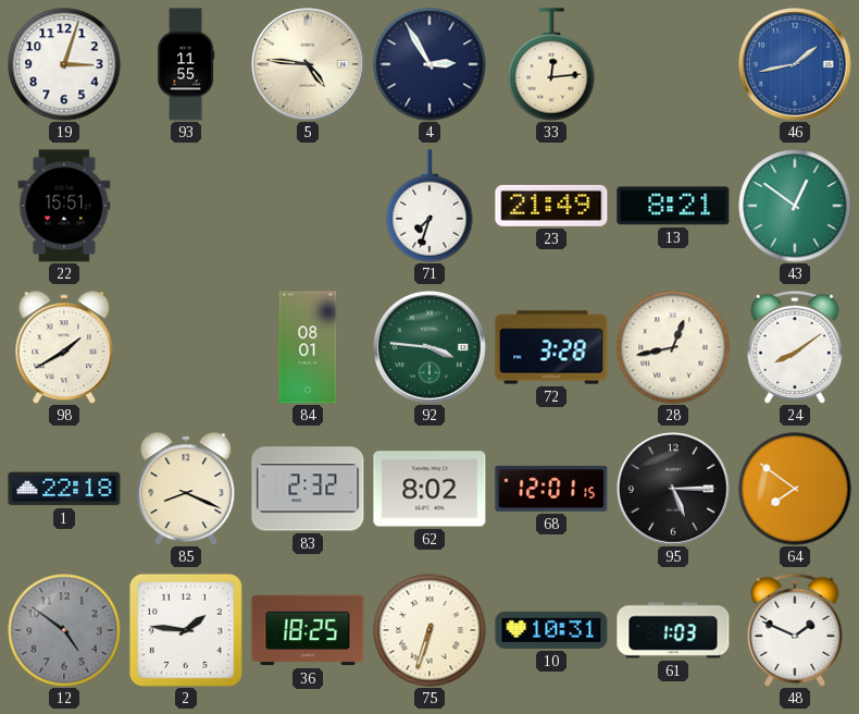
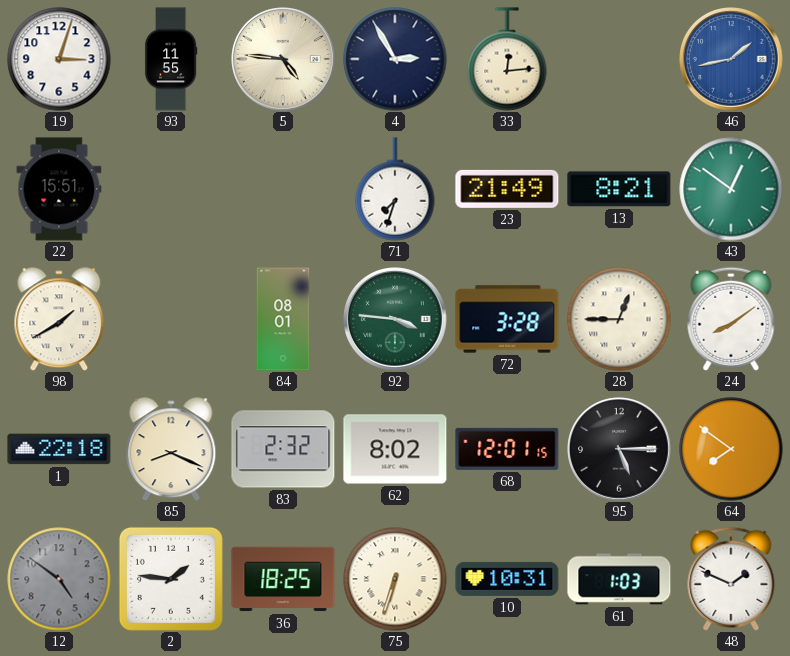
28: 12:43 -> 12:45 (619, 319)
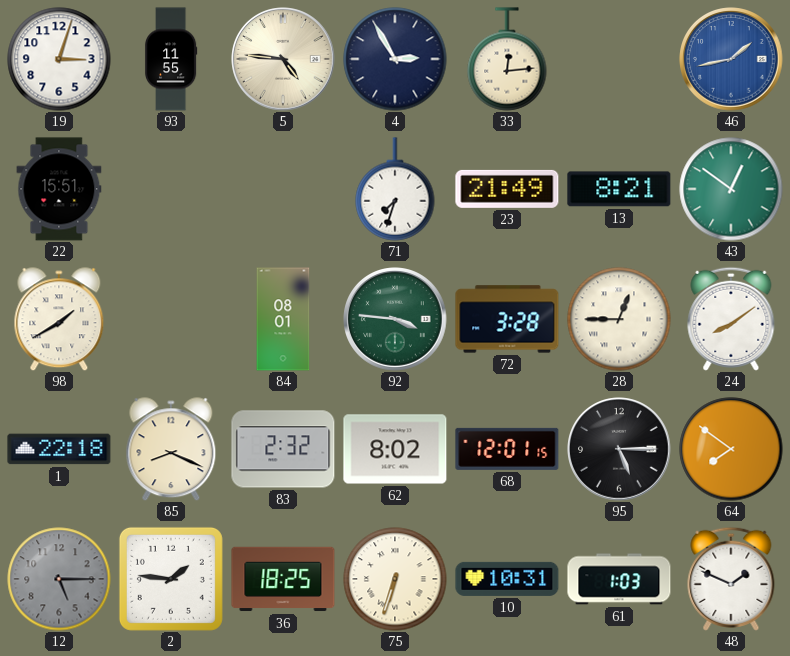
12: 4:51 -> 5:15 (59, 579)
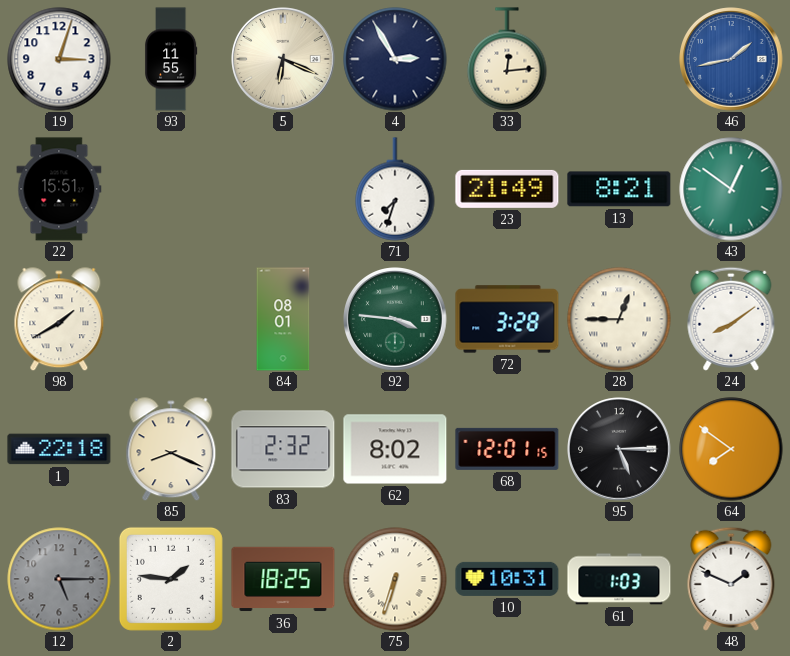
5: 4:46 -> 6:19 (283, 59)
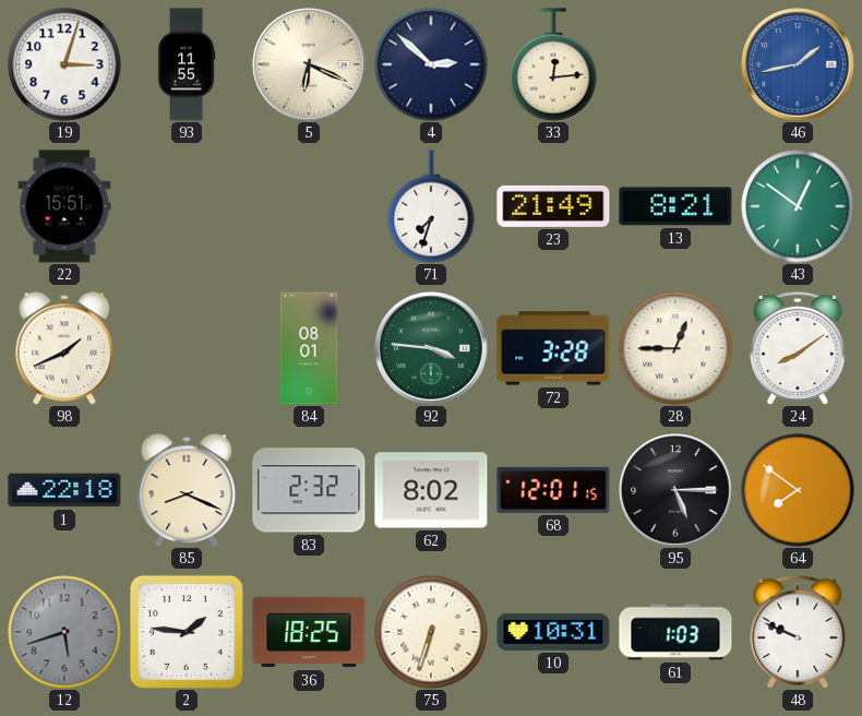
4: 2:55 -> 2:52 (431, 64)
98: 1:40 -> 1:41 (64, 348)
12: 5:15 -> 5:42 (64, 632)
48: 1:49 -> 9:49 (798, 632)
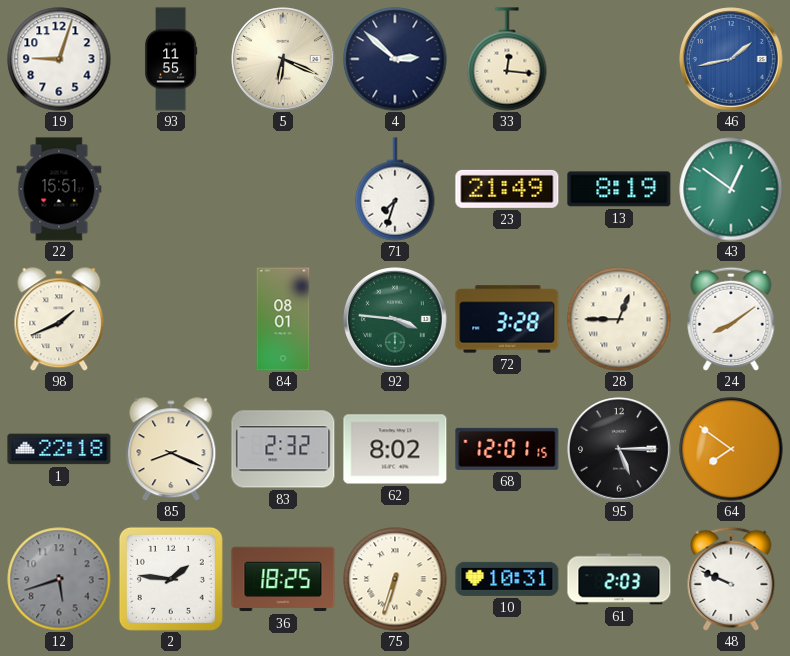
19: 3:03 -> 9:03 (59, 59)
33: 12:14 -> 12:16 (507, 59)
13: 8:21 -> 8:19 (619, 189)
61: 1:03 -> 2:03 (619, 579)
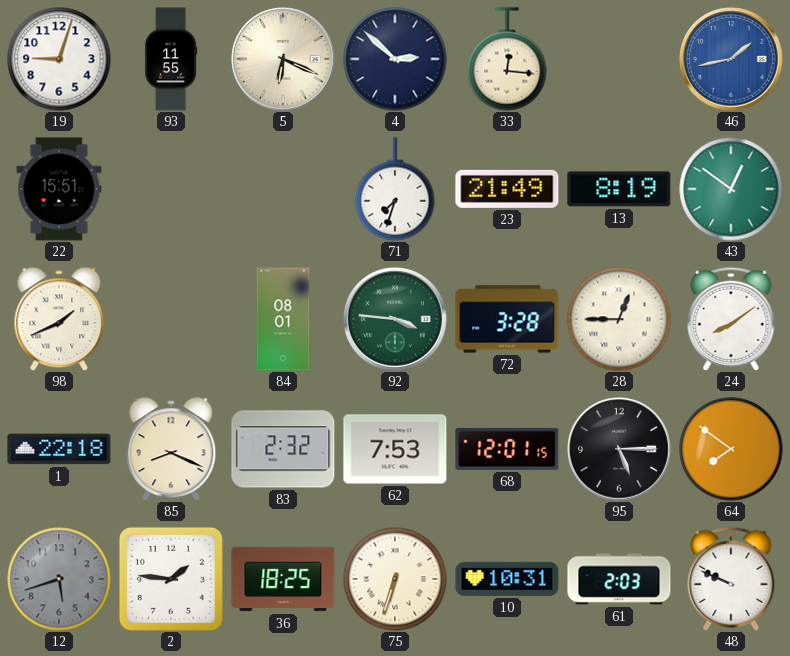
62: 8:02 -> 7:53 (395, 449)
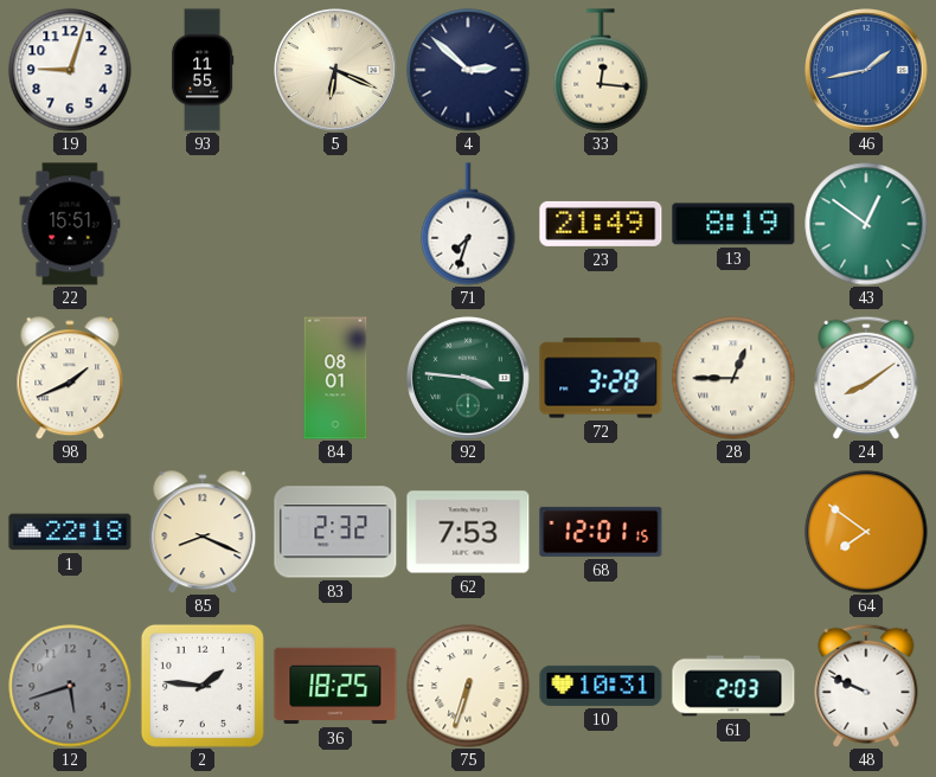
95: 5:15 -> none (619, 449)
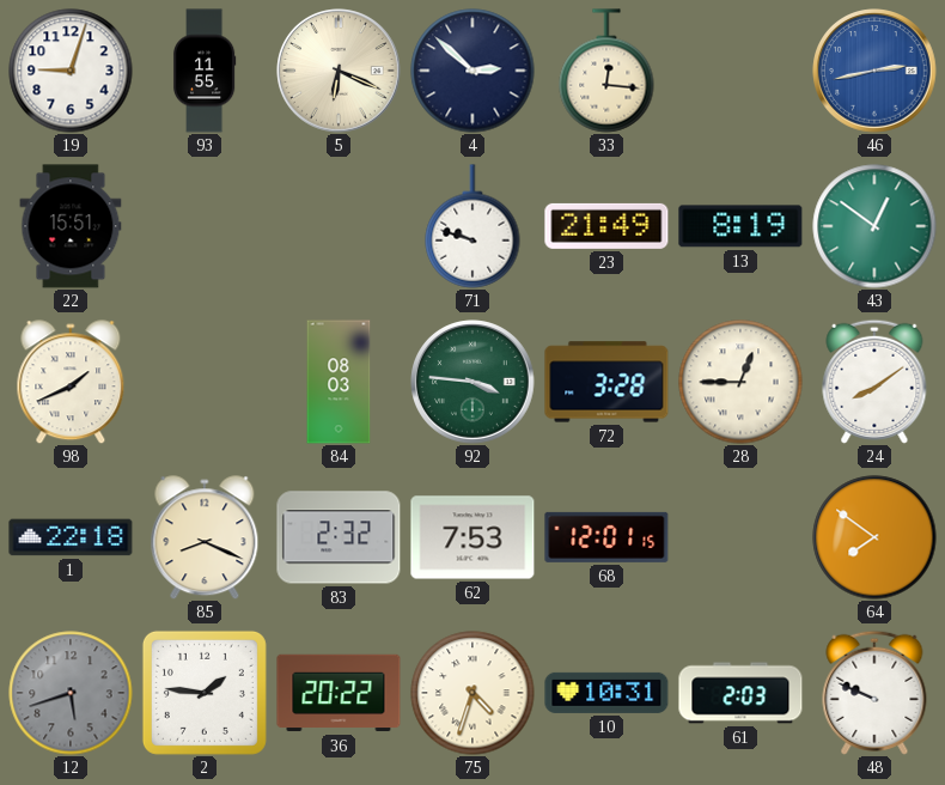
46: 1:43 -> 2:43 (874, 71)
71: 7:33 -> 9:48 (472, 226)
84: 08:01 -> 08:03 (339, 382)
36: 18:25 -> 20:22 (339, 693)
75: 6:33 -> 4:33 (472, 693)
